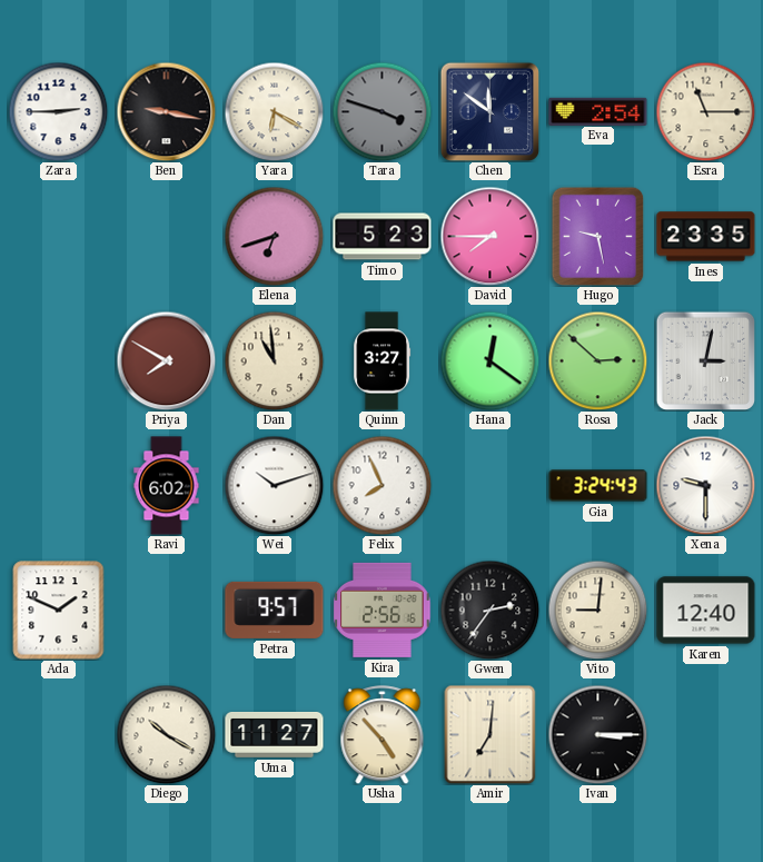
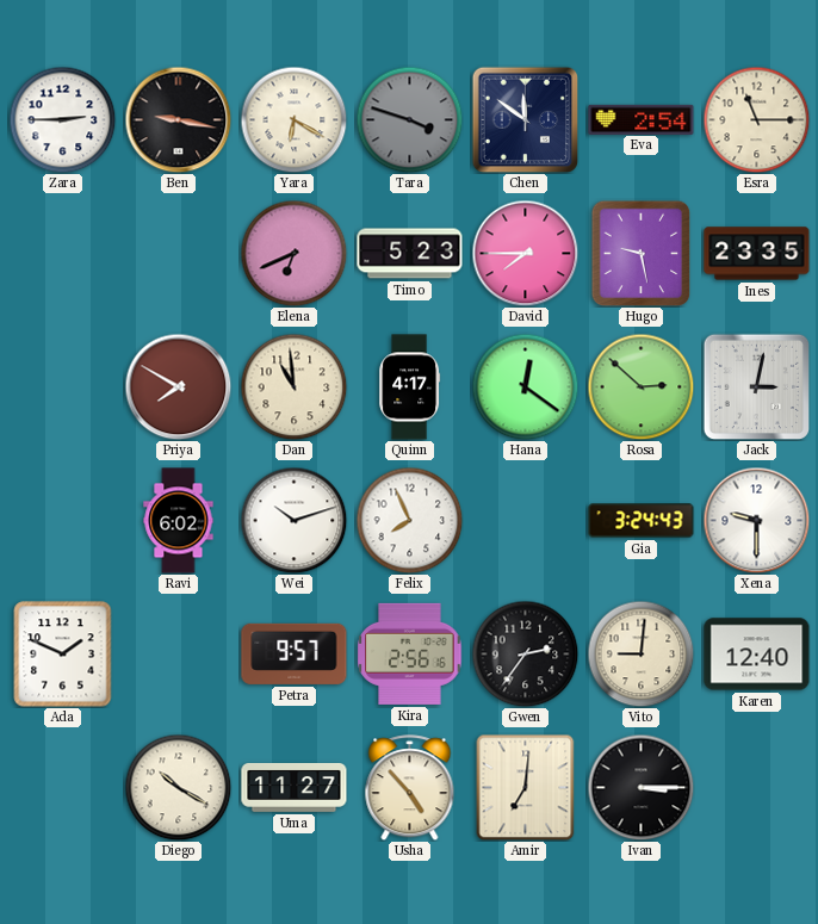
Elena: 6:42 -> 6:41 (293, 253)
Quinn: 3:27 -> 4:17 (410, 387)
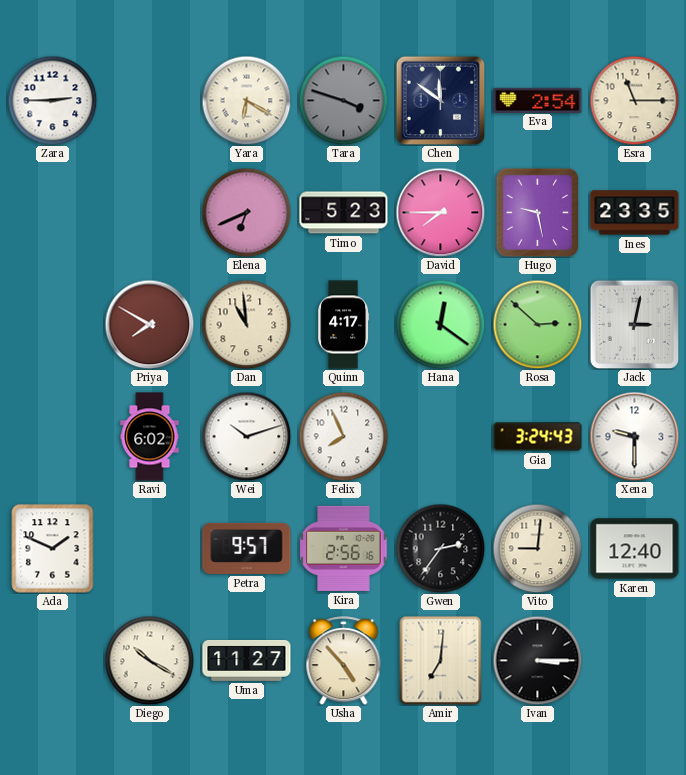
Ben: 9:17 -> none (178, 119)
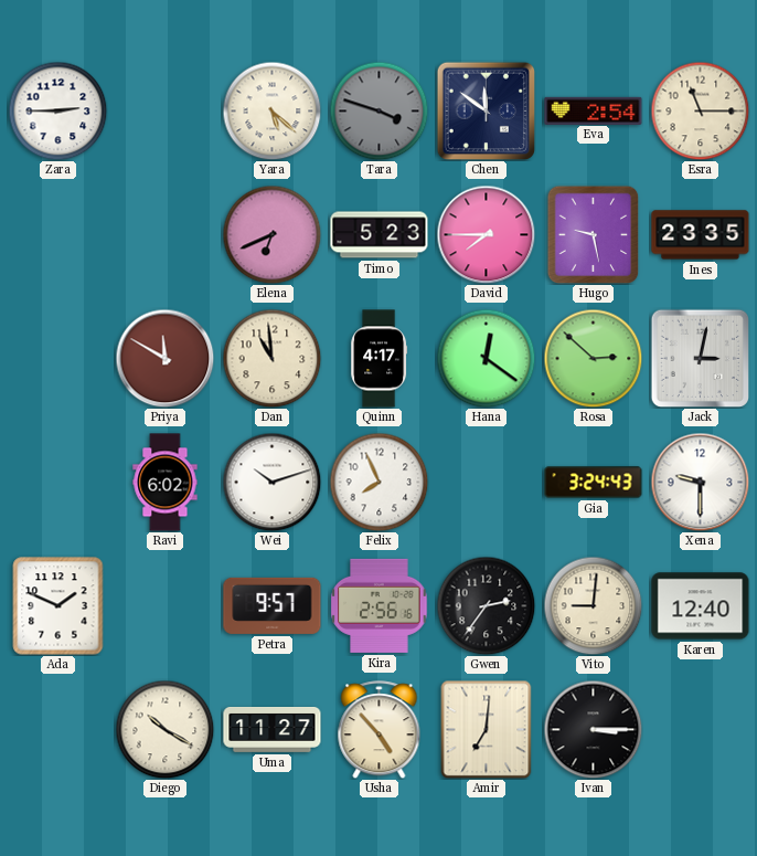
Yara: 6:20 -> 5:22 (271, 110)
Priya: 7:50 -> 11:50 (164, 358)
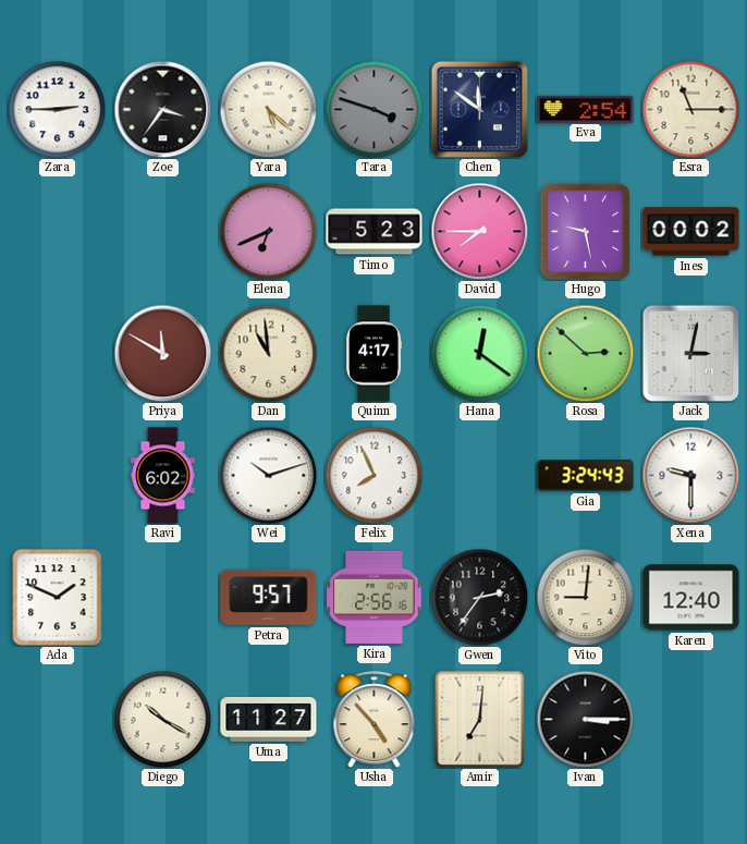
Zoe: none -> 3:36 (162, 109)
Ines: 23:35 -> 00:02 (691, 232)
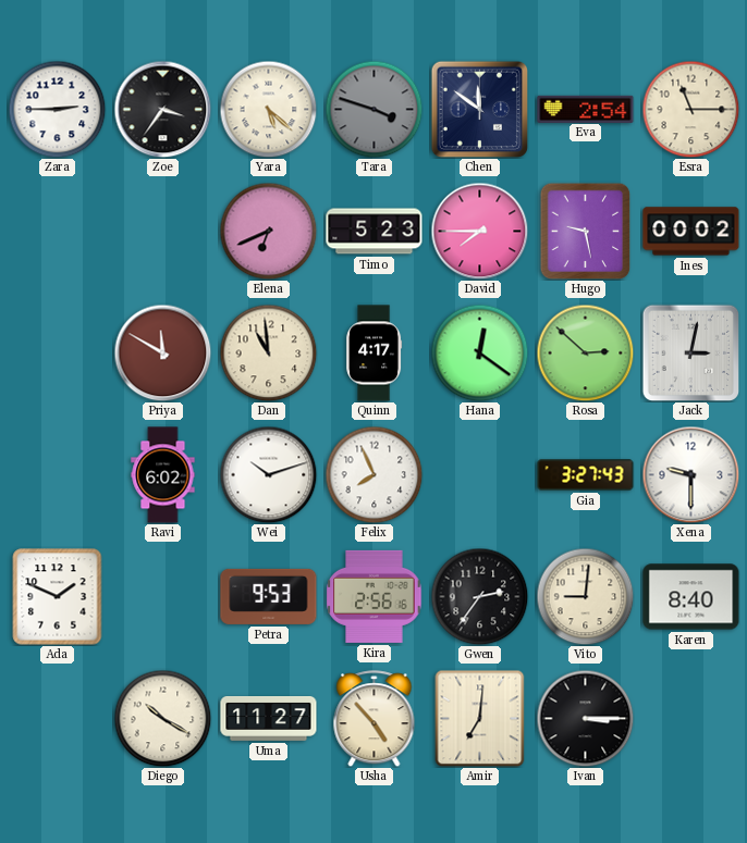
Gia: 3:24 -> 3:27 (586, 475)
Petra: 9:57 -> 9:53 (269, 596)
Karen: 12:40 -> 8:40 (691, 597)
